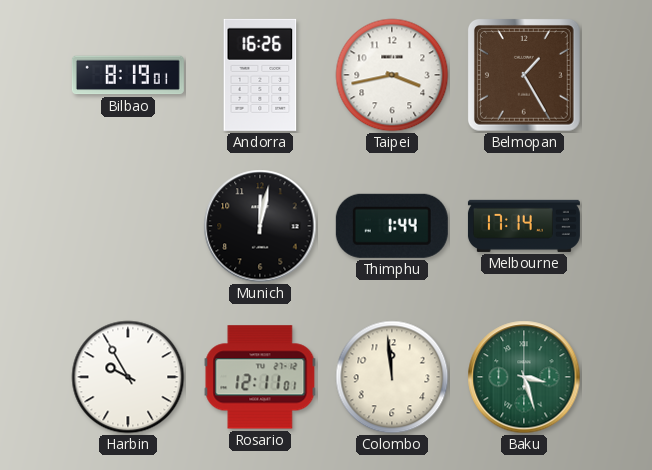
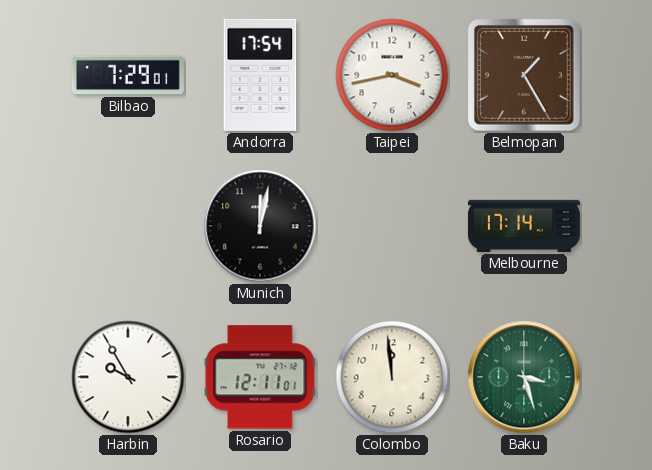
Bilbao: 8:19 -> 7:29 (128, 75)
Andorra: 16:26 -> 17:54 (260, 75)
Thimphu: 1:44 -> none (392, 226)
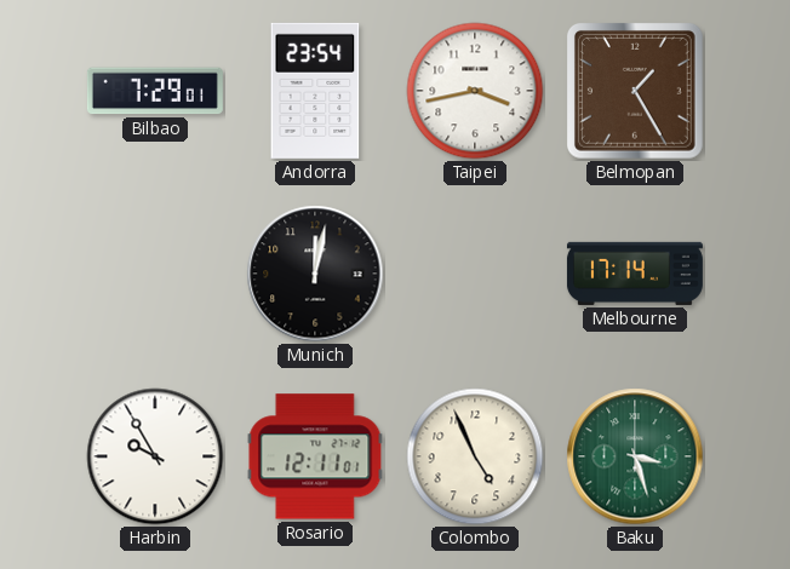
Andorra: 17:54 -> 23:54 (315, 91)
Colombo: 11:59 -> 4:56 (475, 456)
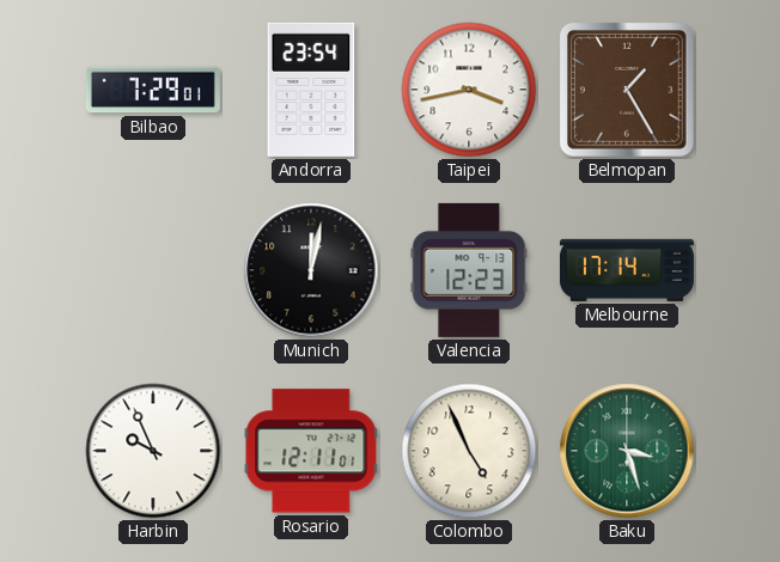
Valencia: none -> 12:23 (469, 270)
Harbin: 9:55 -> 9:56 (153, 451)
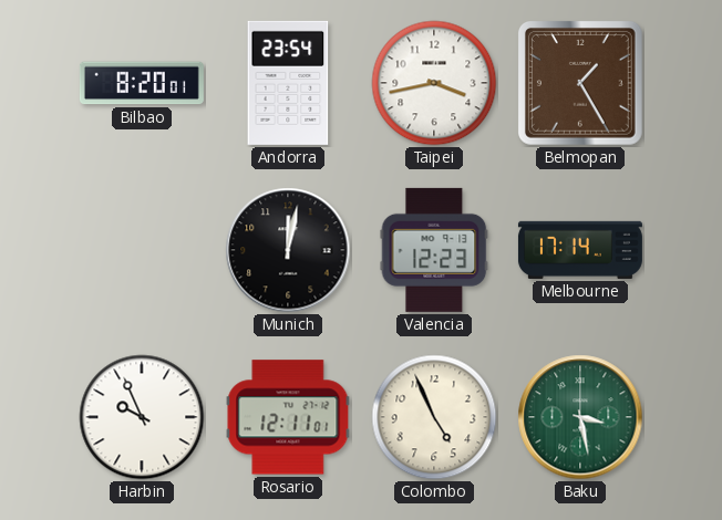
Bilbao: 7:29 -> 8:20 (142, 83)
Baku: 3:27 -> 3:28 (580, 417)
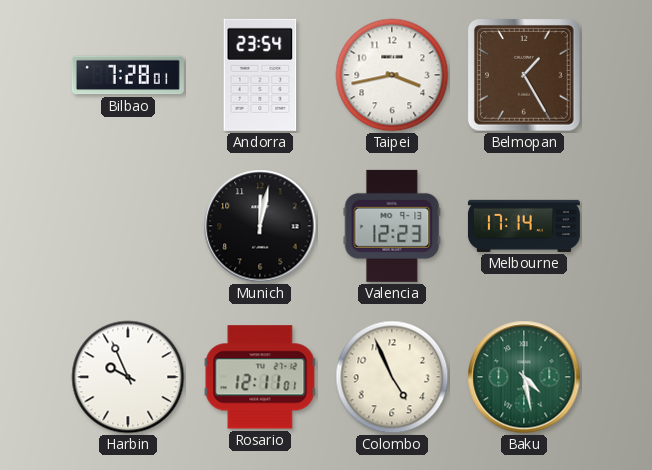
Bilbao: 8:20 -> 7:28 (128, 75)
Baku: 3:28 -> 4:28 (524, 377)
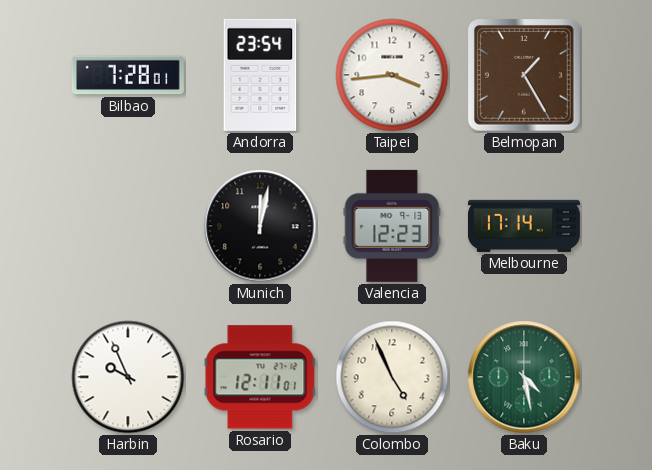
Taipei: 3:43 -> 3:44 (392, 75)
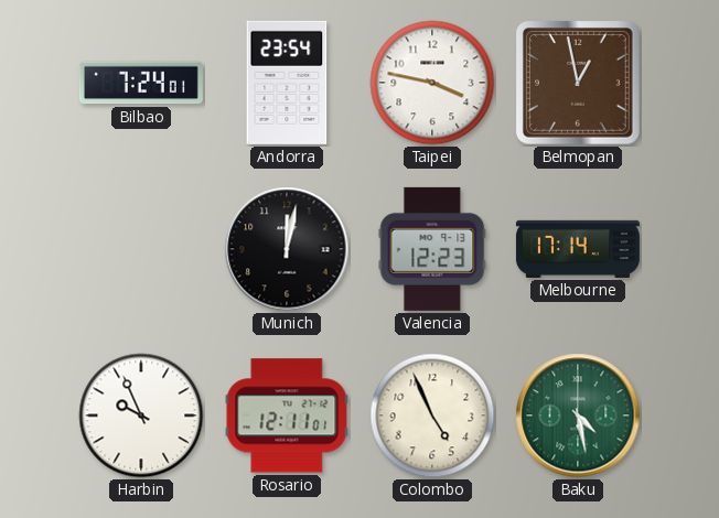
Bilbao: 7:28 -> 7:24 (141, 83)
Taipei: 3:44 -> 3:47 (432, 83)
Belmopan: 1:25 -> 12:58 (579, 84)
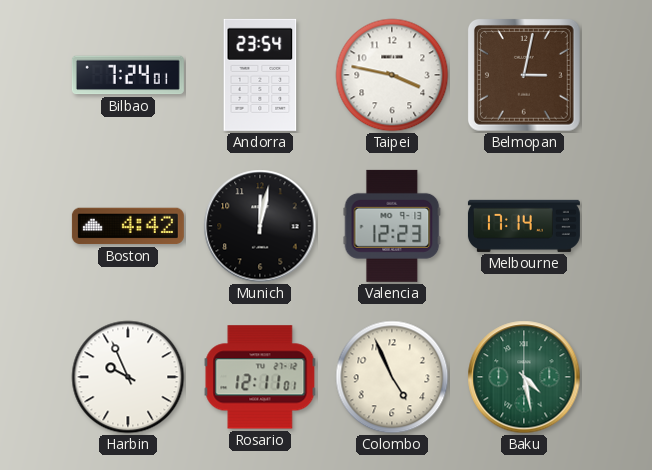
Belmopan: 12:58 -> 3:02 (525, 76)
Boston: none -> 4:42 (128, 226)
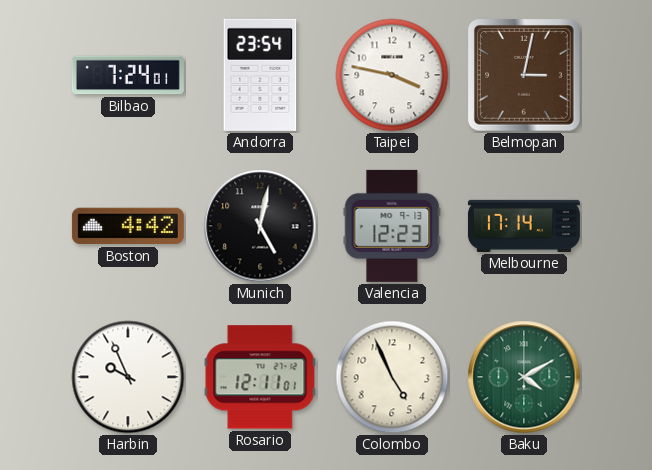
Munich: 12:02 -> 5:02 (260, 226)
Baku: 4:28 -> 4:10 (524, 377)
